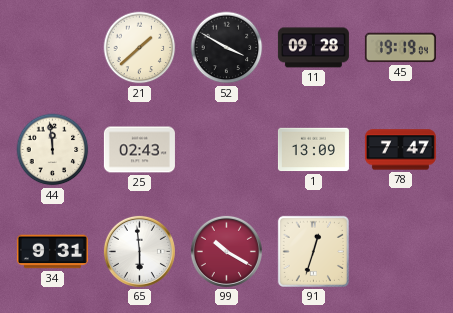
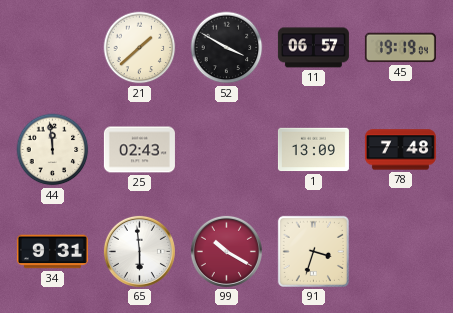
11: 09:28 -> 06:57 (313, 48)
78: 7:47 -> 7:48 (400, 150)
91: 12:33 -> 3:33 (313, 251)
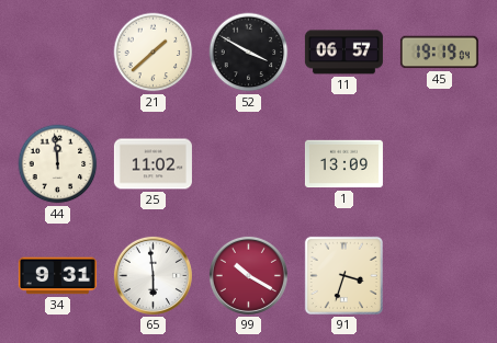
25: 02:43 -> 11:02 (153, 164)
78: 7:48 -> none (400, 150)
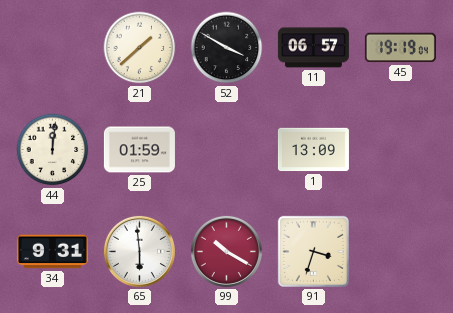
44: 11:59 -> 12:01 (53, 150)
25: 11:02 -> 01:59 (139, 150)
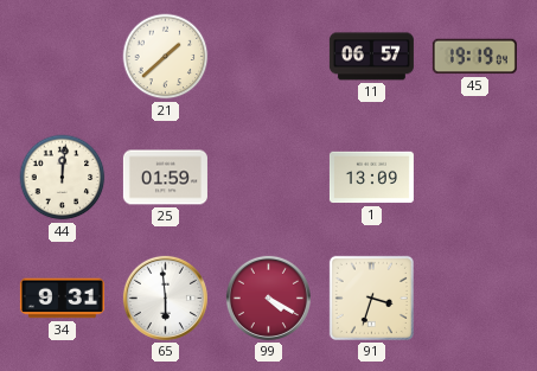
52: 3:50 -> none (227, 48)
99: 10:20 -> 4:20 (268, 298)
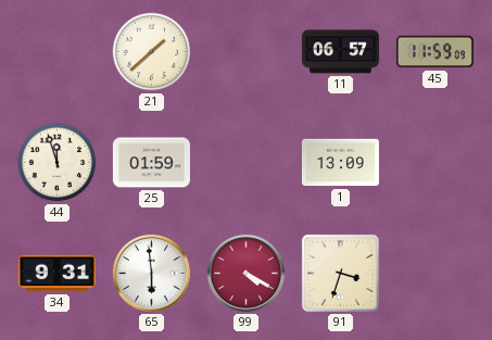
45: 19:19 -> 11:59 (434, 52)
44: 12:01 -> 11:57 (58, 163)
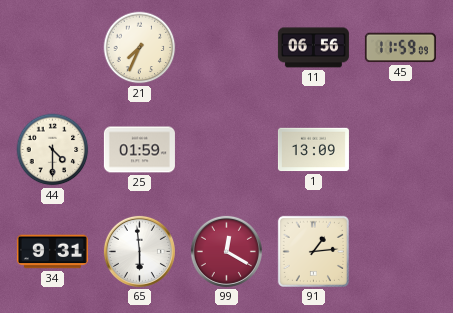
21: 1:38 -> 7:34 (140, 48)
11: 06:57 -> 06:56 (313, 48)
44: 11:57 -> 4:30 (53, 150)
99: 4:20 -> 12:20 (226, 251)
91: 3:33 -> 1:14 (313, 251)
